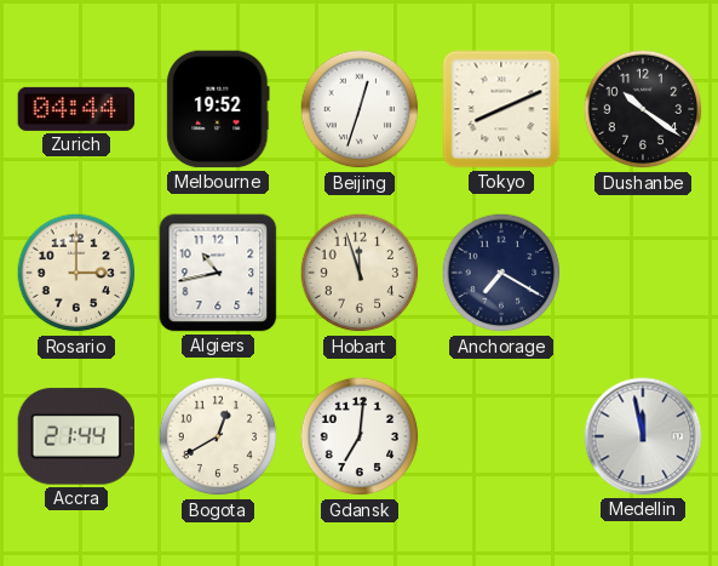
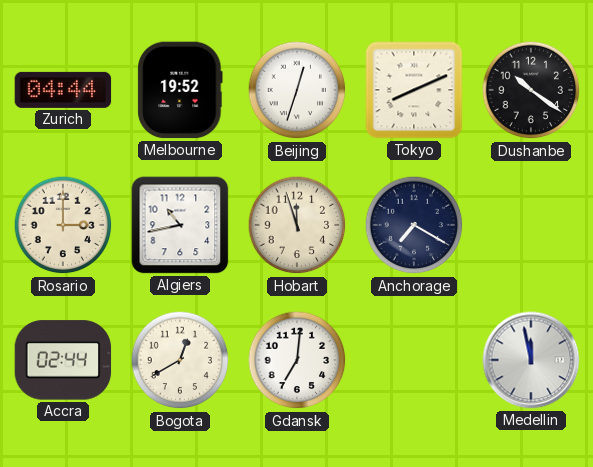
Accra: 21:44 -> 02:44 (63, 360)
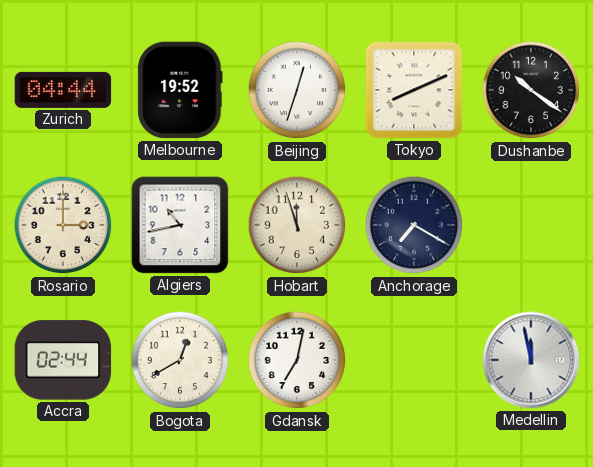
Gdansk: 7:01 -> 7:02 (297, 360)
